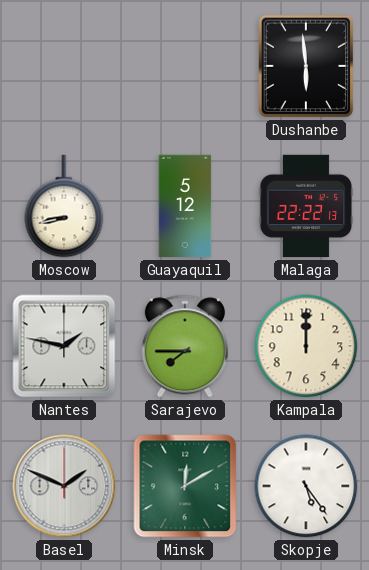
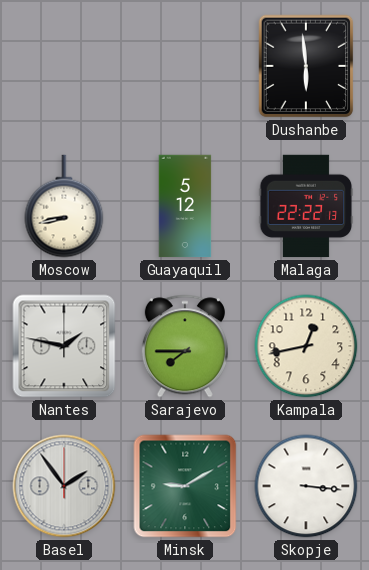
Kampala: 12:00 -> 12:43 (306, 346)
Basel: 1:49 -> 1:54 (64, 486)
Minsk: 12:10 -> 9:10 (185, 486)
Skopje: 5:24 -> 3:16 (306, 486)
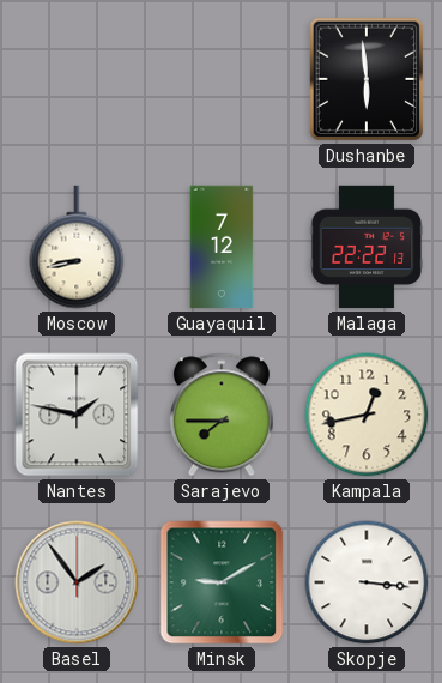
Guayaquil: 5:12 -> 7:12 (222, 247)
